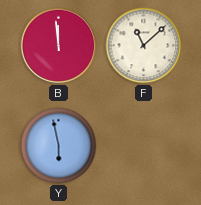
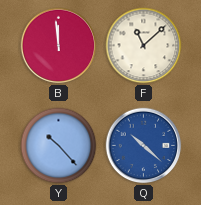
Y: 5:58 -> 10:23 (59, 146)
Q: none -> 10:22 (144, 146)
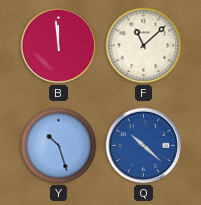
Y: 10:23 -> 10:27 (59, 146)
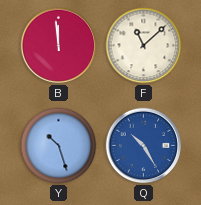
Q: 10:22 -> 10:25 (144, 146)
